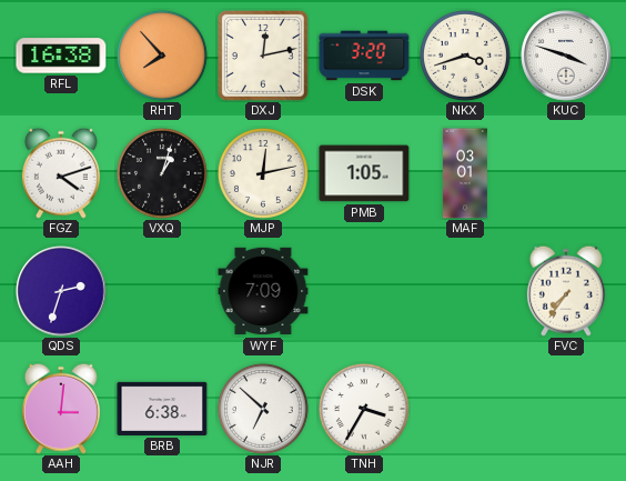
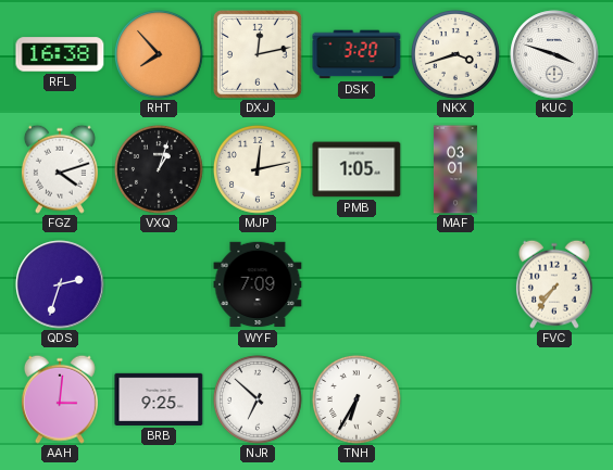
BRB: 6:38 -> 9:25 (159, 399)
TNH: 3:35 -> 6:35 (356, 399)
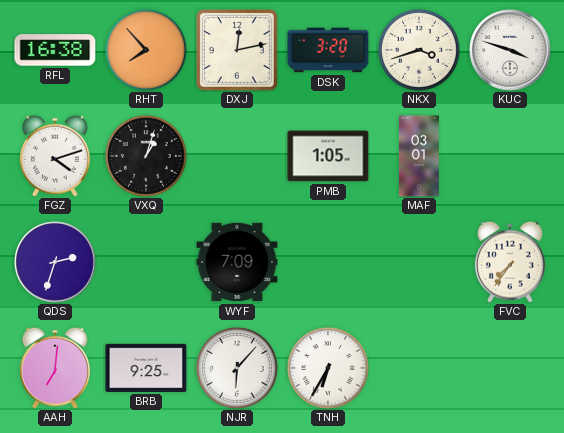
MJP: 12:13 -> none (258, 169)
AAH: 3:01 -> 7:01 (55, 368)
NJR: 6:52 -> 6:07 (237, 368)
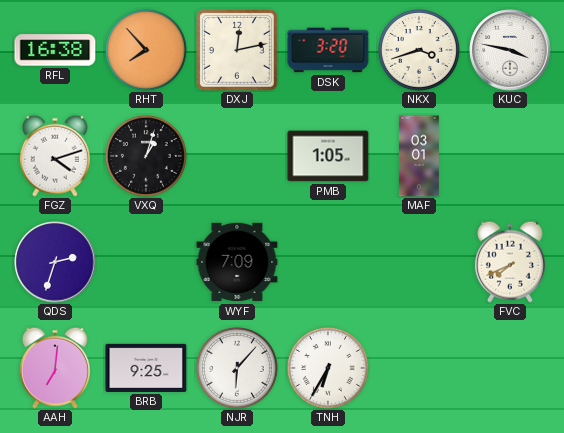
KUC: 3:48 -> 3:47 (510, 50)
FVC: 7:36 -> 7:41 (510, 262)
